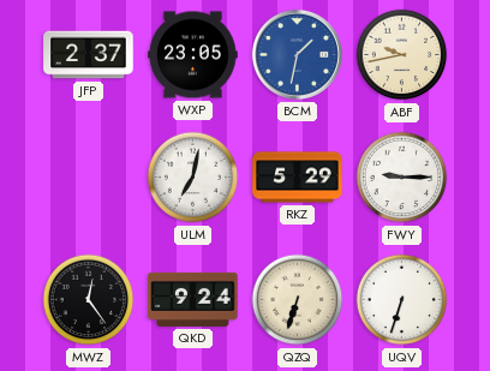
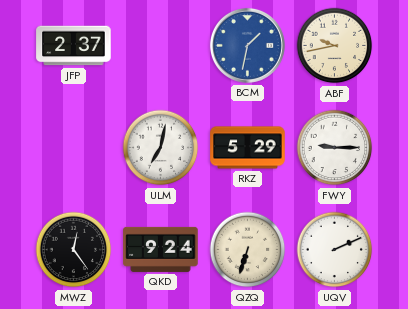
WXP: 23:05 -> none (193, 55)
UQV: 6:33 -> 2:11 (335, 250)
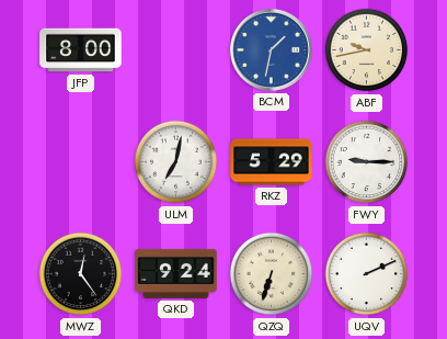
JFP: 2:37 -> 8:00 (81, 50)
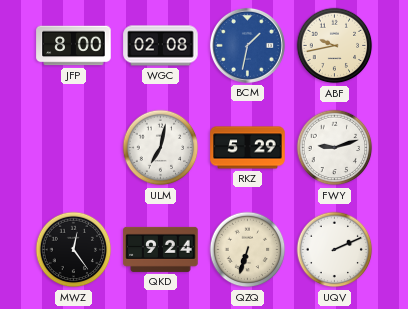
WGC: none -> 02:08 (161, 46)
FWY: 9:15 -> 9:12 (335, 148)
